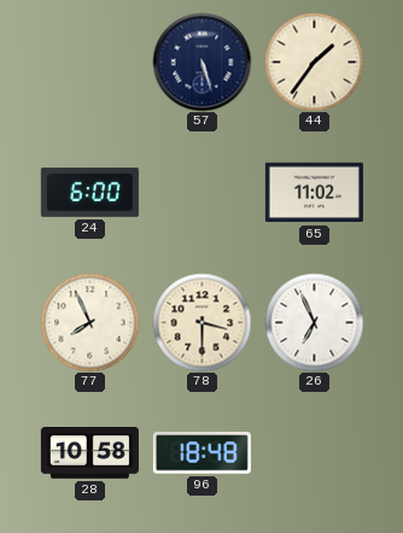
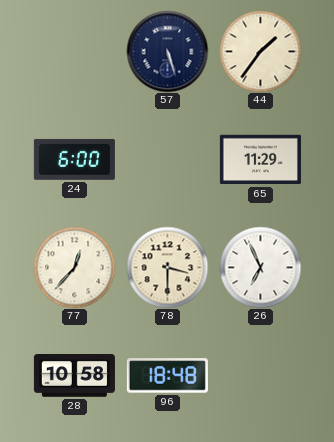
65: 11:02 -> 11:29 (260, 160)
77: 7:56 -> 12:37 (74, 267)
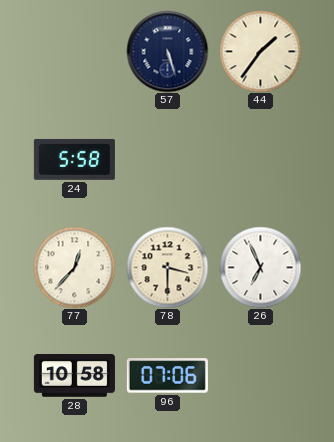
24: 6:00 -> 5:58 (74, 159)
65: 11:29 -> none (260, 160)
96: 18:48 -> 07:06 (167, 376)
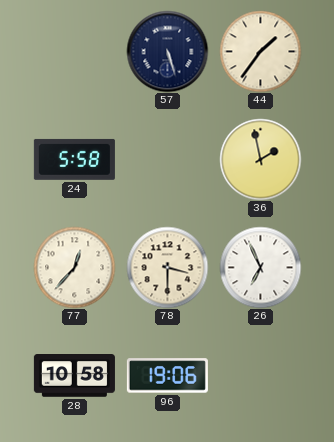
36: none -> 1:58 (260, 159)
96: 07:06 -> 19:06 (167, 376)
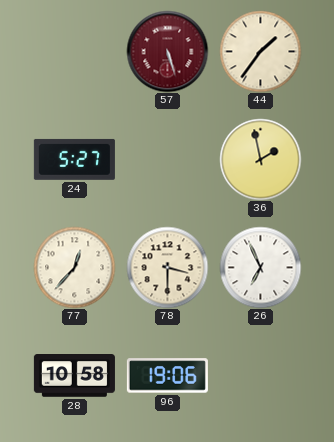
57 dial: navy -> burgundy (167, 51)
24: 5:58 -> 5:27 (74, 159)
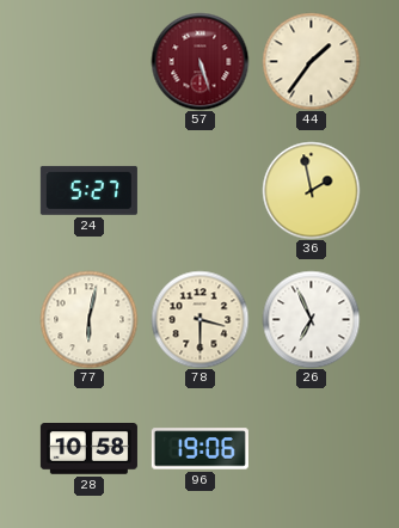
77: 12:37 -> 6:02 (88, 319)
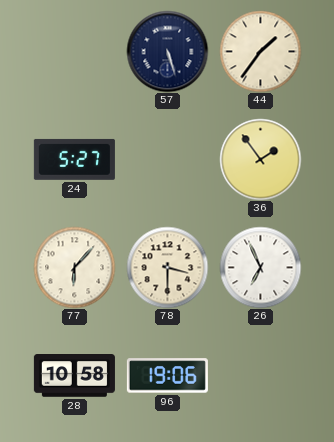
57 dial: burgundy -> navy (167, 51)
36: 1:58 -> 1:54 (260, 159)
77: 6:02 -> 6:07 (74, 267)
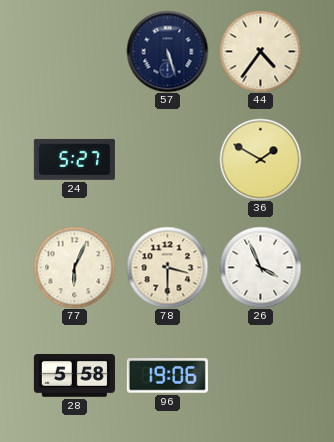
44: 1:36 -> 4:36 (260, 51)
36: 1:54 -> 1:50 (260, 159)
77: 6:07 -> 6:04 (74, 267)
26: 6:56 -> 3:56 (260, 267)
28: 10:58 -> 5:58 (74, 376)
